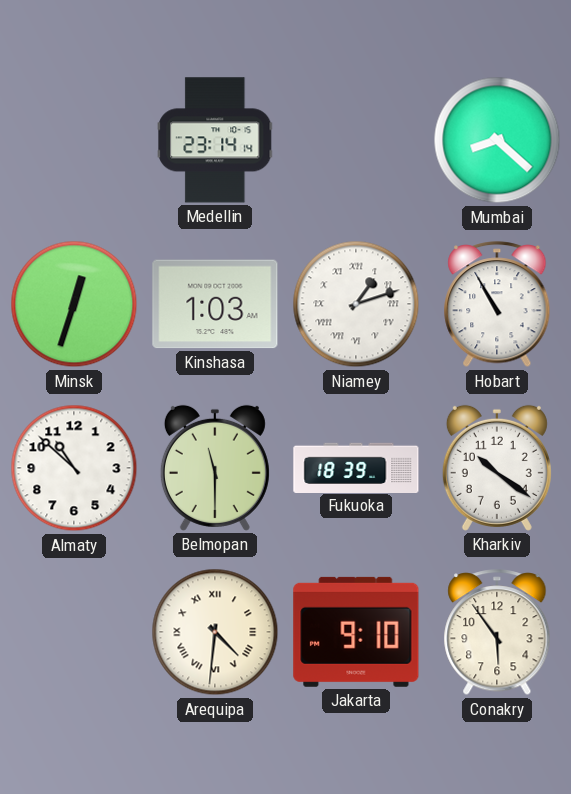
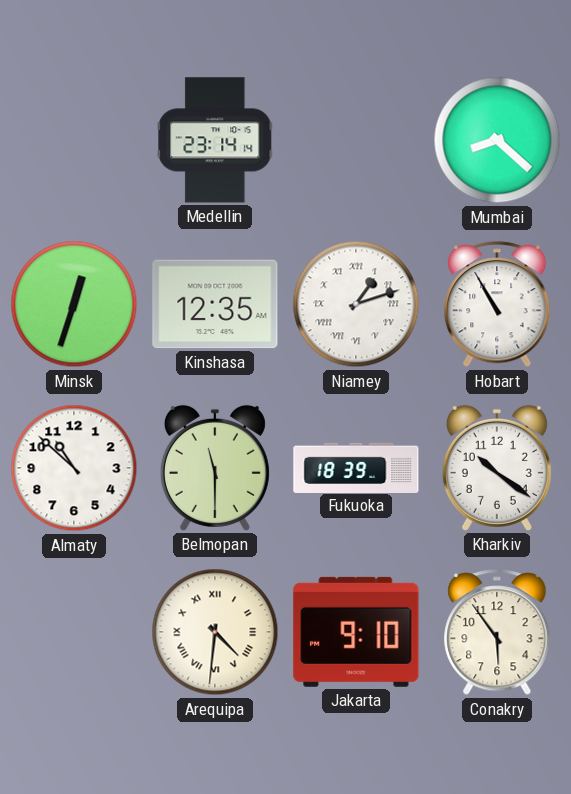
Kinshasa: 1:03 -> 12:35 (215, 304)
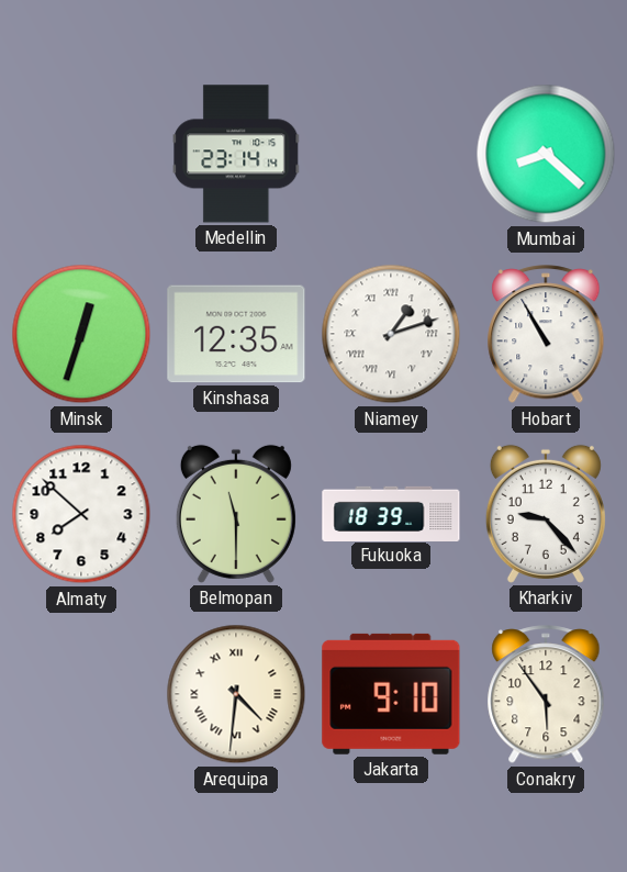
Almaty: 10:52 -> 7:52 (81, 514)
Kharkiv: 10:21 -> 9:23 (546, 514)
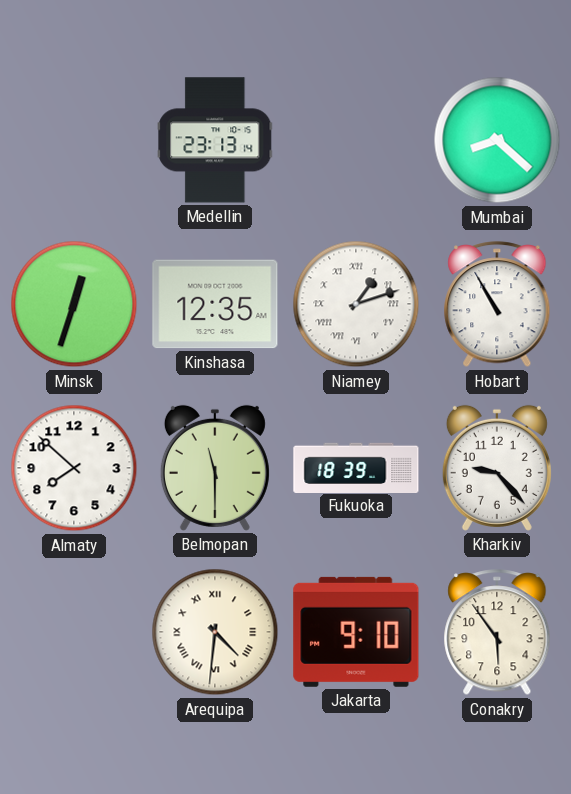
Medellin: 23:14 -> 23:13 (215, 140)
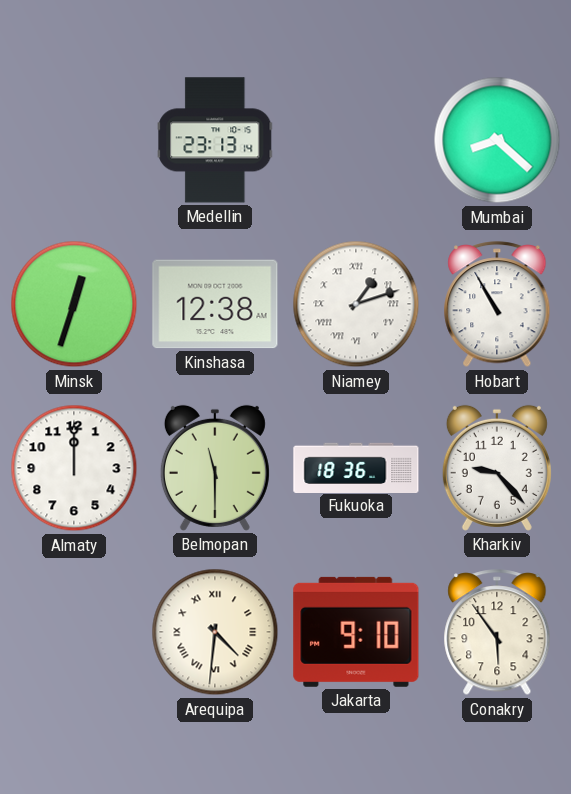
Kinshasa: 12:35 -> 12:38 (215, 304)
Almaty: 7:52 -> 12:00 (74, 468)
Fukuoka: 18:39 -> 18:36 (356, 467)
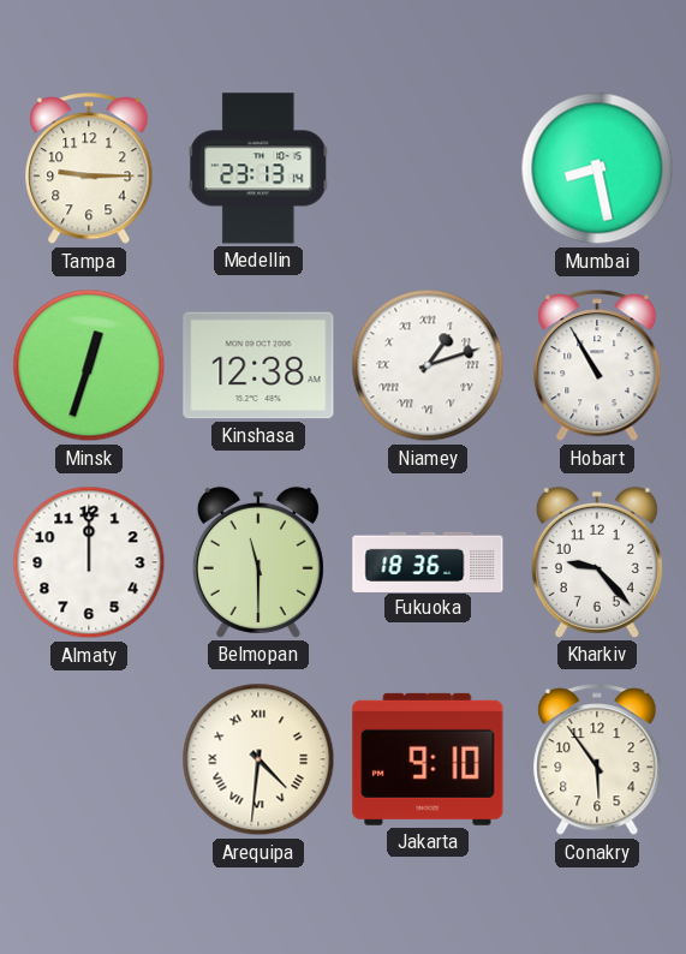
Tampa: none -> 9:15 (89, 169)
Mumbai: 8:22 -> 8:28 (597, 168)
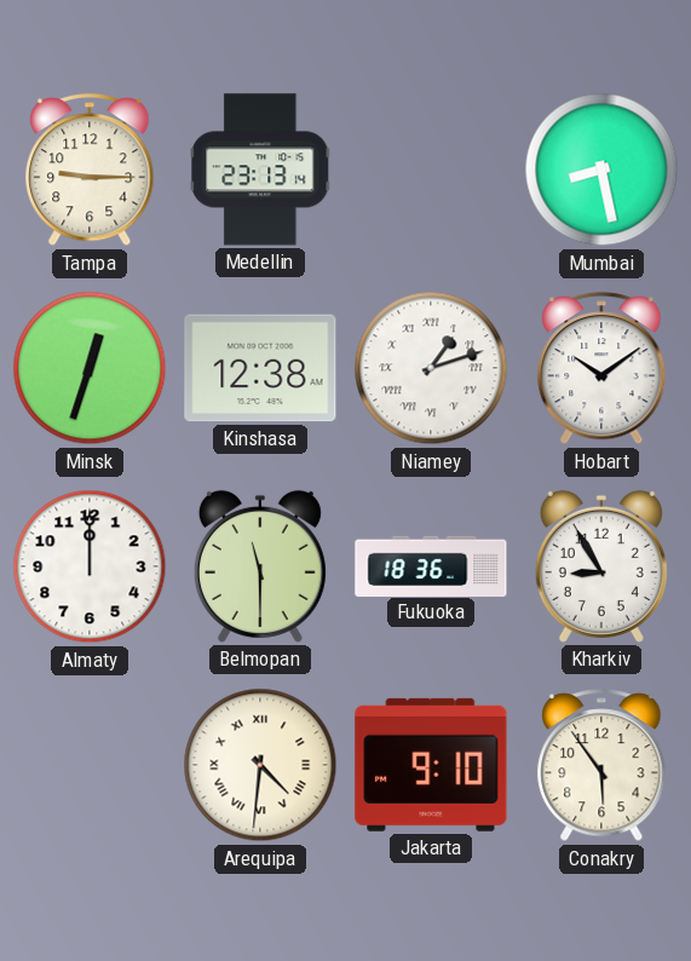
Hobart: 10:55 -> 10:09 (601, 369)
Kharkiv: 9:23 -> 8:55 (601, 566)
